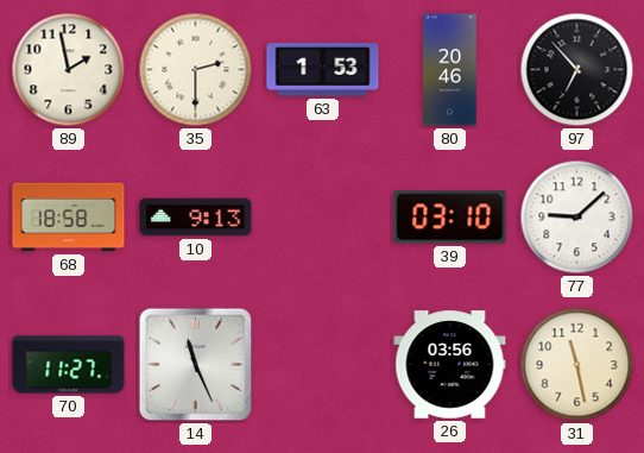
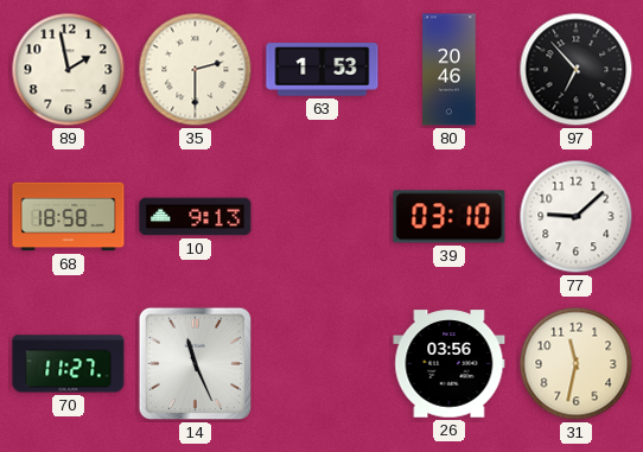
31: 11:28 -> 11:32 (577, 364)
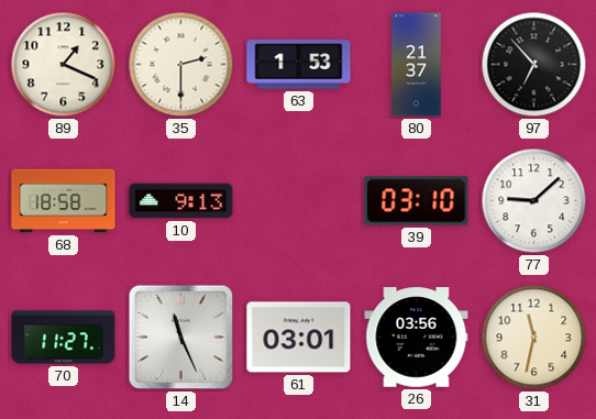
89: 1:58 -> 1:19 (64, 65)
80: 20:46 -> 21:37 (417, 65)
61: none -> 03:01 (299, 338)
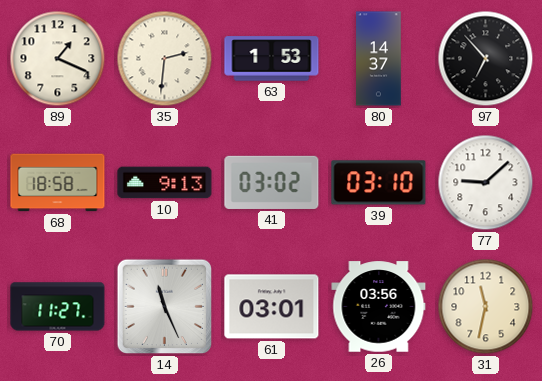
35: 2:30 -> 2:31 (165, 59)
80: 21:37 -> 14:37 (379, 59)
41: none -> 03:02 (272, 182)
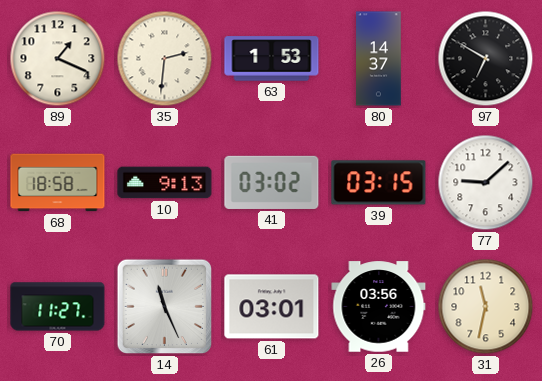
97: 6:53 -> 6:50 (486, 59)
39: 03:10 -> 03:15 (379, 183)
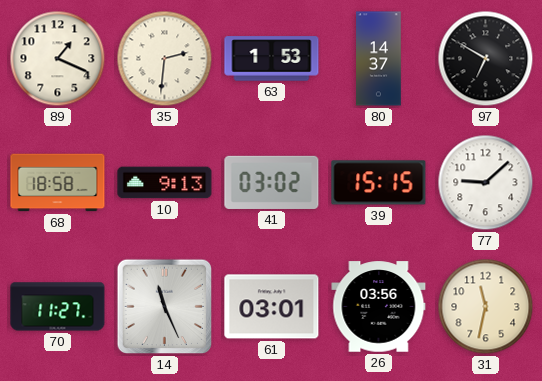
39: 03:15 -> 15:15 (379, 183)
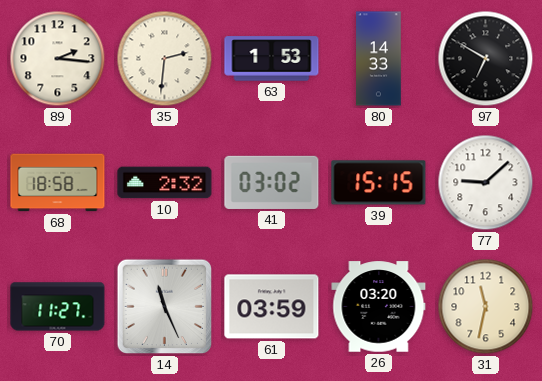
89: 1:19 -> 2:16 (58, 59)
80: 14:37 -> 14:33 (379, 59)
10: 9:13 -> 2:32 (165, 183)
61: 03:01 -> 03:59 (272, 307)
26: 03:56 -> 03:20 (379, 307)
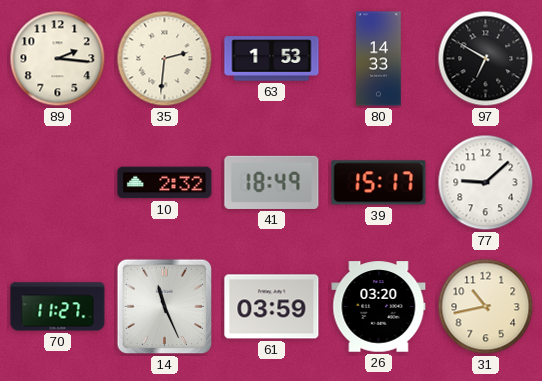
68: 18:58 -> none (58, 183)
41: 03:02 -> 18:49 (272, 182)
39: 15:15 -> 15:17 (379, 183)
31: 11:32 -> 10:43 (486, 307)
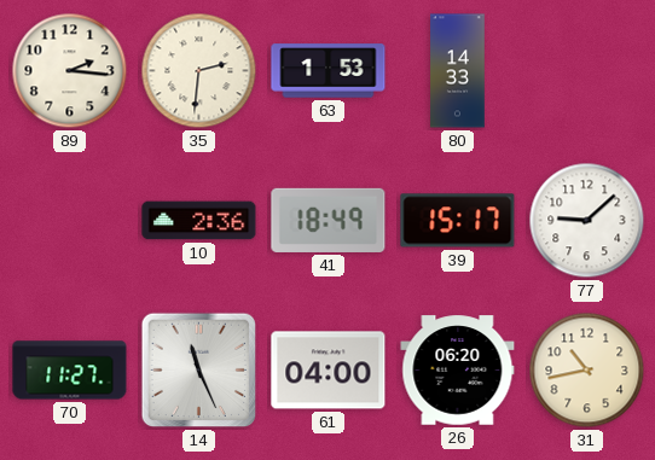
97: 6:50 -> none (486, 59)
10: 2:32 -> 2:36 (199, 221)
61: 03:59 -> 04:00 (329, 371)
26: 03:20 -> 06:20 (458, 371)
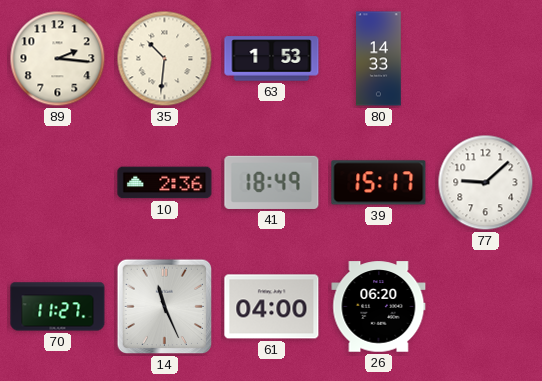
35: 2:31 -> 10:31 (165, 59)
31: 10:43 -> none (587, 371)
